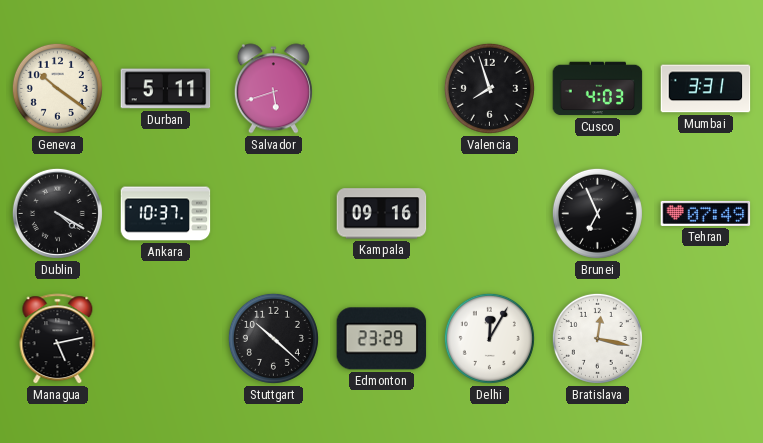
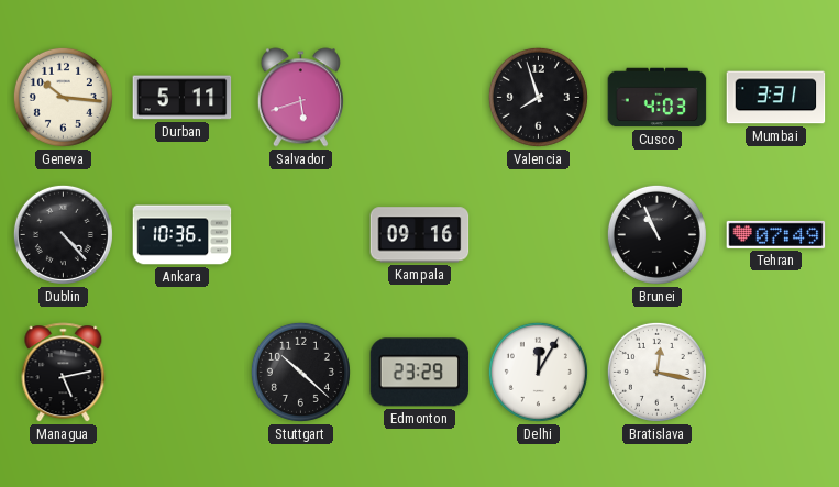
Geneva: 10:21 -> 10:16 (63, 97)
Dublin: 4:20 -> 4:23 (63, 234)
Ankara: 10:37 -> 10:36 (183, 235)
Brunei: 6:56 -> 10:56 (656, 234)
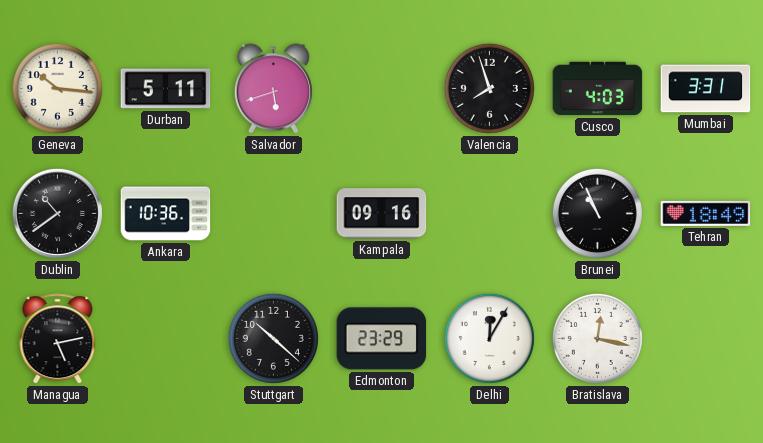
Dublin: 4:23 -> 10:39 (57, 213)
Tehran: 07:49 -> 18:49 (706, 213)
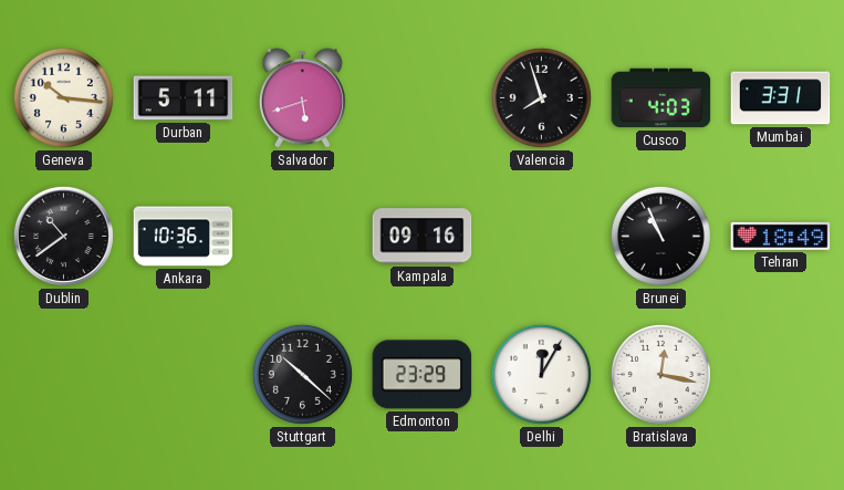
Managua: 5:13 -> none (58, 339)
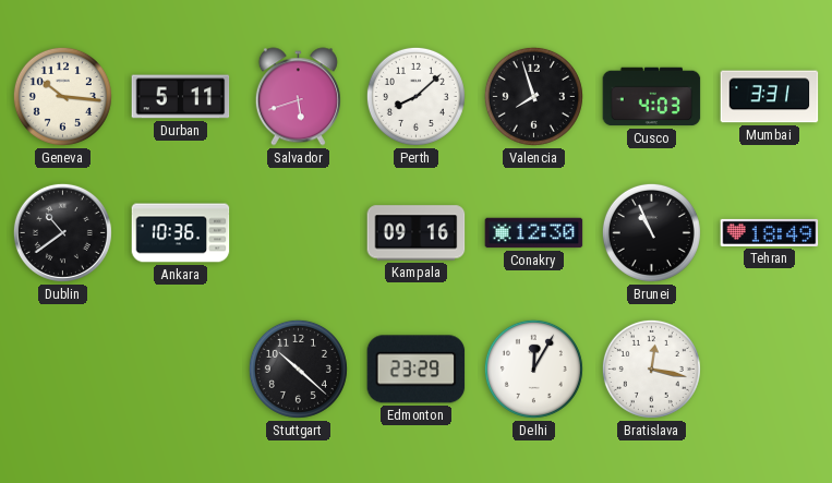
Perth: none -> 8:08 (415, 96)
Conakry: none -> 12:30 (534, 233)
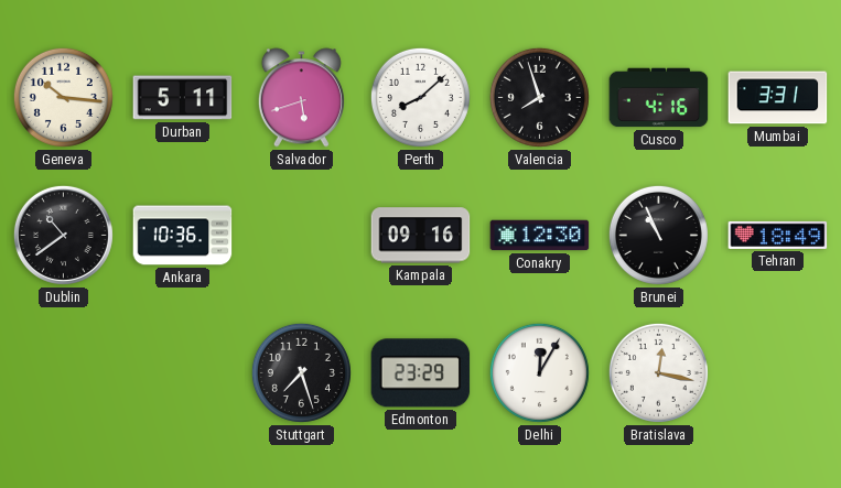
Cusco: 4:03 -> 4:16 (659, 98)
Stuttgart: 10:22 -> 7:27 (301, 372)
